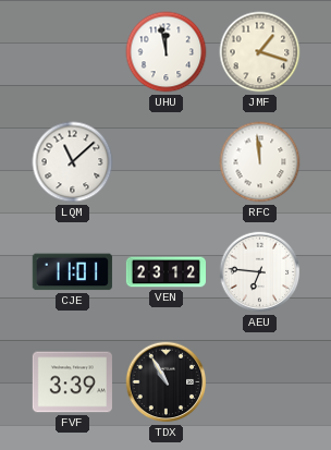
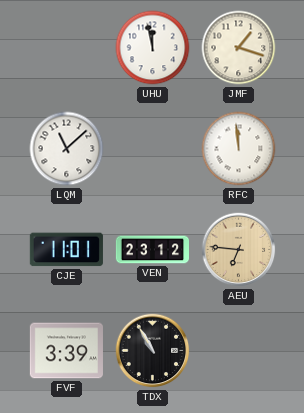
AEU dial: white -> champagne (239, 250)
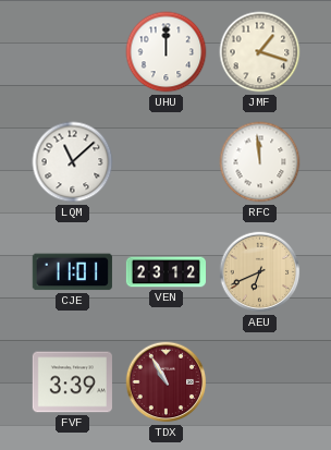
UHU: 11:58 -> 12:00 (167, 52)
AEU: 6:46 -> 6:41 (260, 272)
TDX dial: black -> burgundy (167, 382)
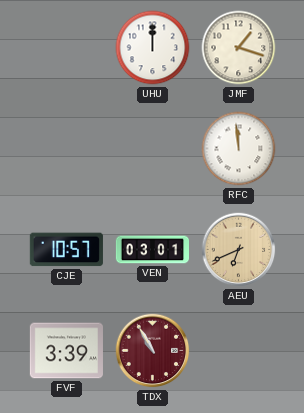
LQM: 11:08 -> none (73, 162)
CJE: 11:01 -> 10:57 (66, 250)
VEN: 23:12 -> 03:01 (152, 250)
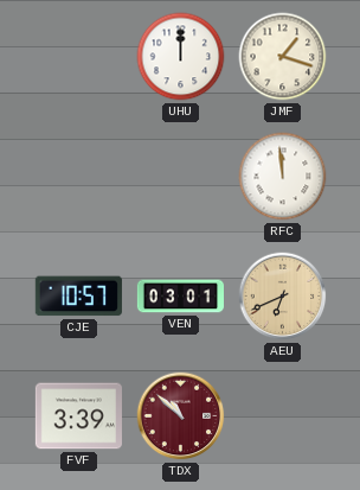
TDX: 10:55 -> 10:52 (181, 416)
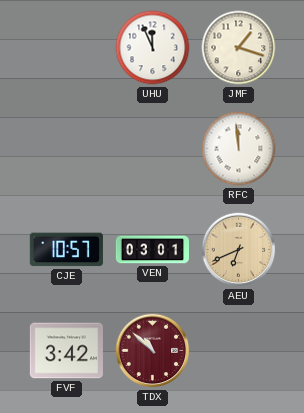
UHU: 12:00 -> 11:56 (153, 48)
FVF: 3:39 -> 3:42 (66, 351)
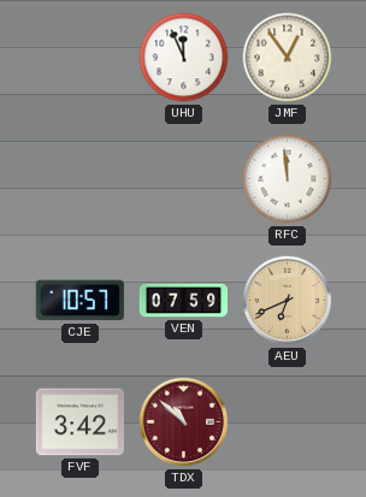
JMF: 1:18 -> 12:54 (288, 58)
VEN: 03:01 -> 07:59 (183, 301)
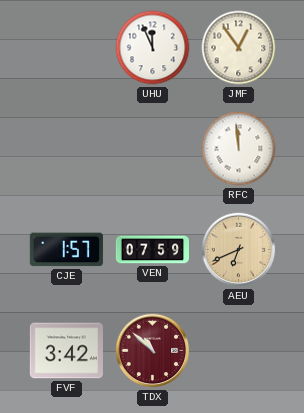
CJE: 10:57 -> 1:57 (66, 250)
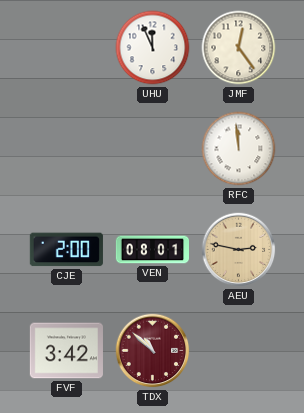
JMF: 12:54 -> 12:24 (239, 48)
CJE: 1:57 -> 2:00 (66, 250)
VEN: 07:59 -> 08:01 (152, 250)
AEU: 6:41 -> 2:47 (239, 250)
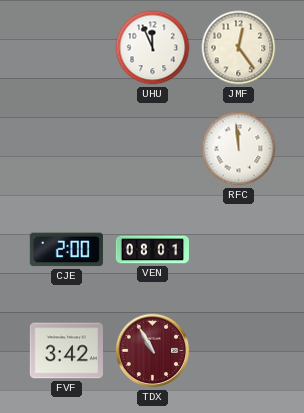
AEU: 2:47 -> none (239, 250)
TDX: 10:52 -> 10:55 (153, 351)
